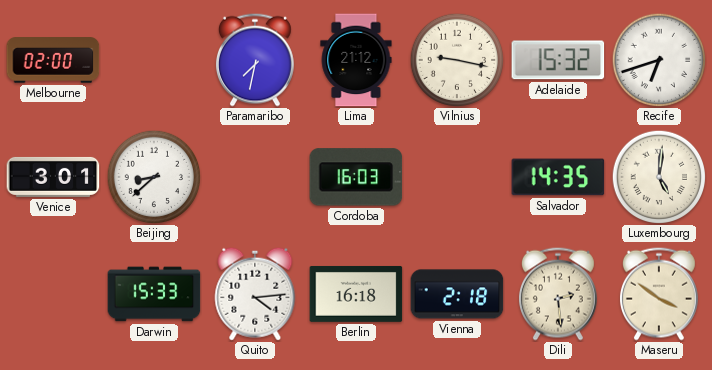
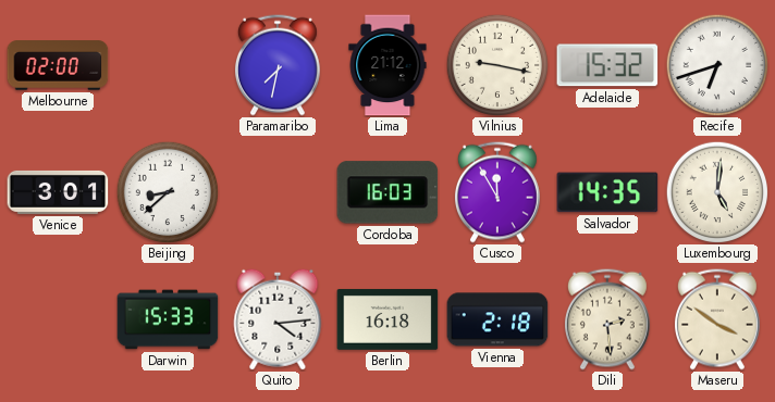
Cusco: none -> 11:55 (497, 192)
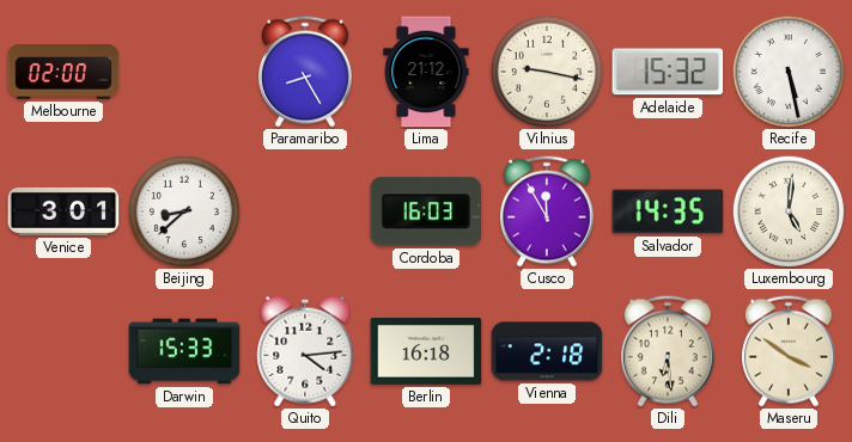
Paramaribo: 7:32 -> 8:25 (305, 72)
Recife: 6:42 -> 5:28 (789, 72)
Dili: 2:29 -> 6:29 (668, 351)
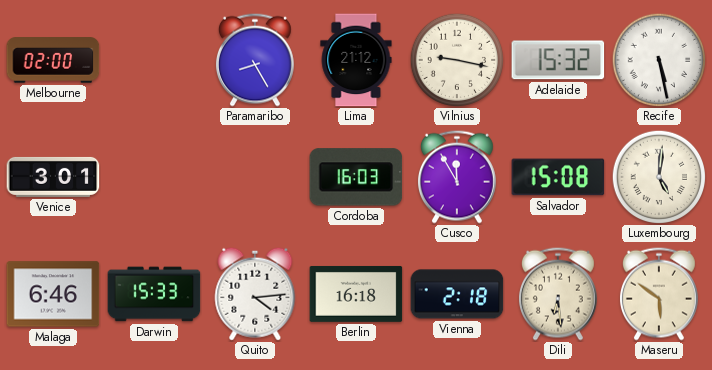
Beijing: 8:38 -> none (184, 211)
Salvador: 14:35 -> 15:08 (558, 177)
Malaga: none -> 6:46 (53, 294)
Maseru: 3:51 -> 5:51 (659, 294)
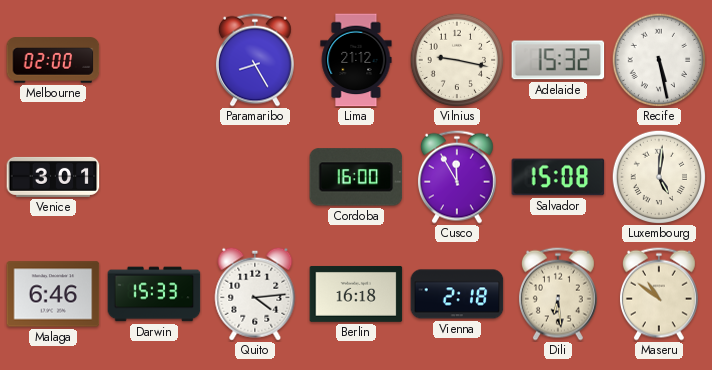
Cordoba: 16:03 -> 16:00 (356, 177)
Maseru: 5:51 -> 10:51 (659, 294)
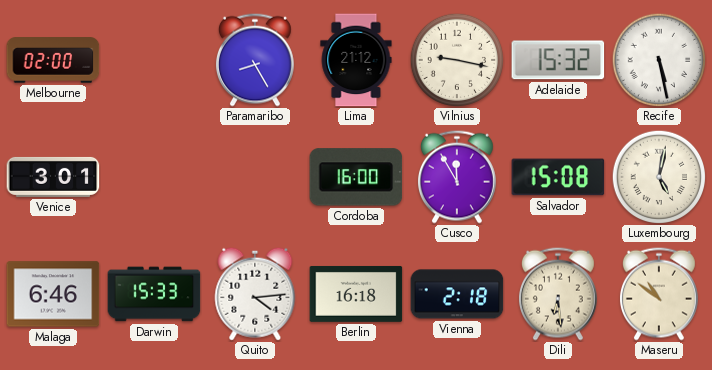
Luxembourg: 5:01 -> 5:02 (659, 177)
